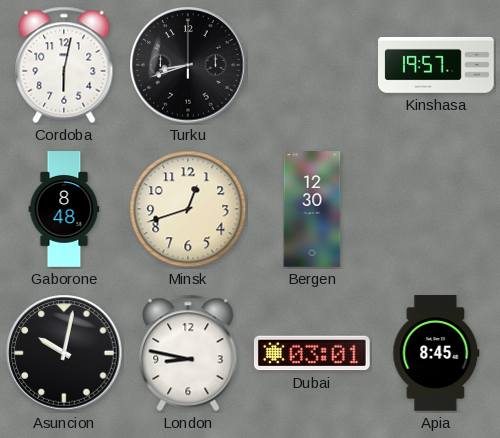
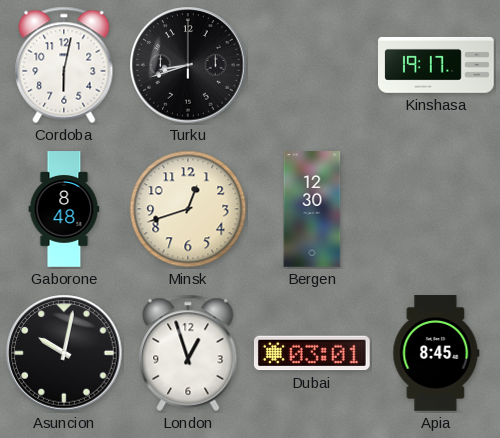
Kinshasa: 19:57 -> 19:17 (437, 65)
London: 8:47 -> 12:57 (188, 353)
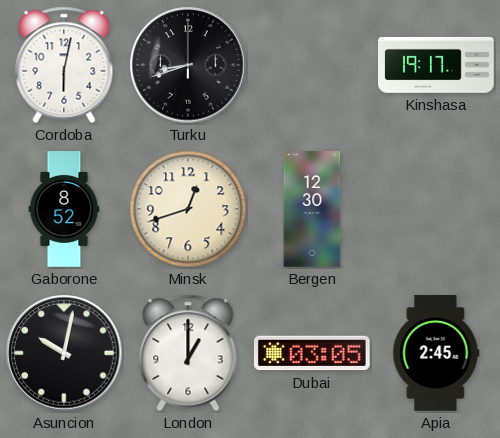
Gaborone: 8:48 -> 8:52 (64, 209)
London: 12:57 -> 1:00 (188, 353)
Dubai: 03:01 -> 03:05 (312, 353)
Apia: 8:45 -> 2:45 (436, 353)
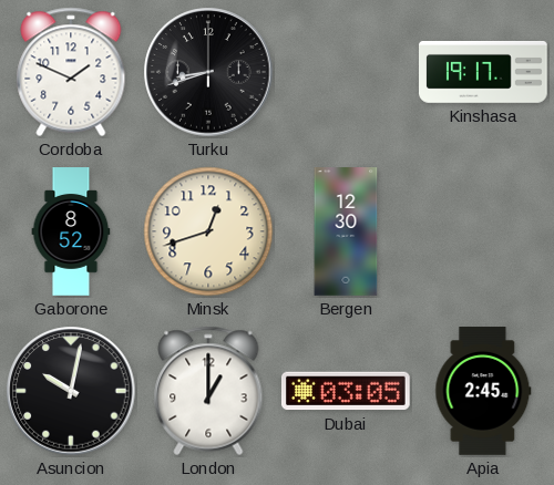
Cordoba: 6:02 -> 1:49 (71, 72)
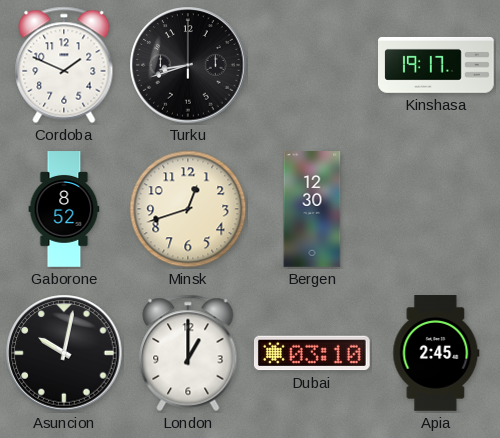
Dubai: 03:05 -> 03:10 (312, 353)
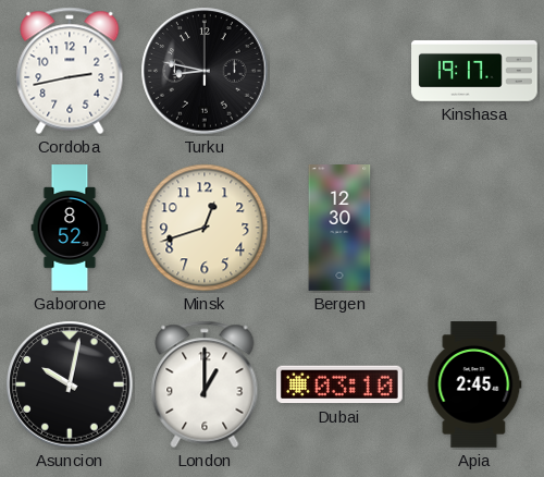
Cordoba: 1:49 -> 2:43 (70, 71)
Turku: 8:42 -> 8:47 (205, 71)
